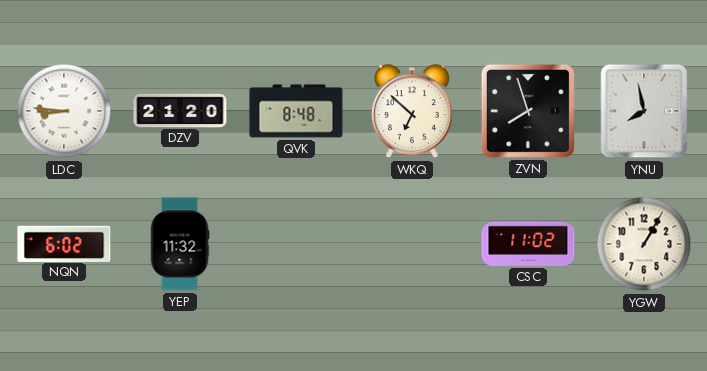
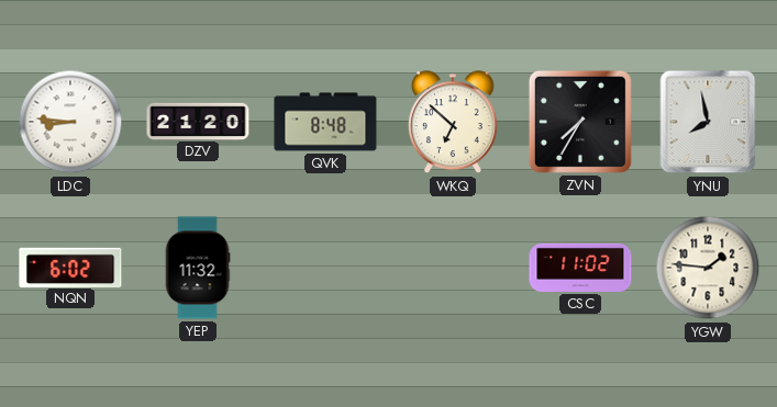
ZVN: 7:57 -> 7:35 (580, 122)
YGW: 1:05 -> 1:46 (708, 268)
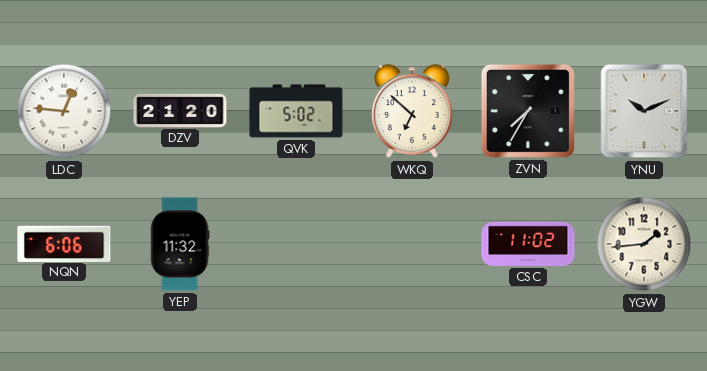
LDC: 8:46 -> 12:46 (64, 111)
QVK: 8:48 -> 5:02 (296, 111)
YNU: 7:58 -> 10:11 (644, 111)
NQN: 6:02 -> 6:06 (64, 243)
YGW: 1:46 -> 1:44 (644, 244)
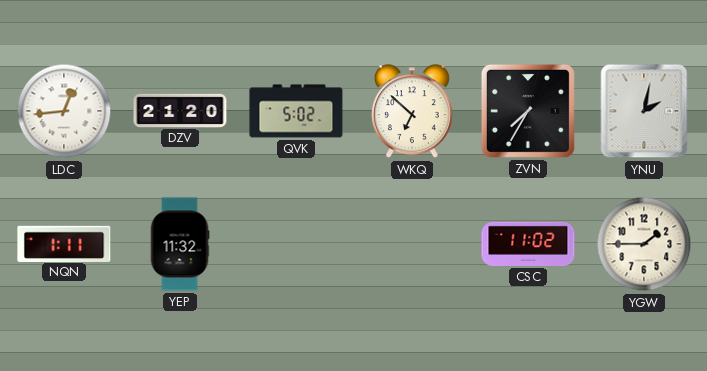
LDC: 12:46 -> 12:44 (64, 111)
YNU: 10:11 -> 2:02 (644, 111)
NQN: 6:06 -> 1:11 (64, 243)
YGW: 1:44 -> 1:45 (644, 244)
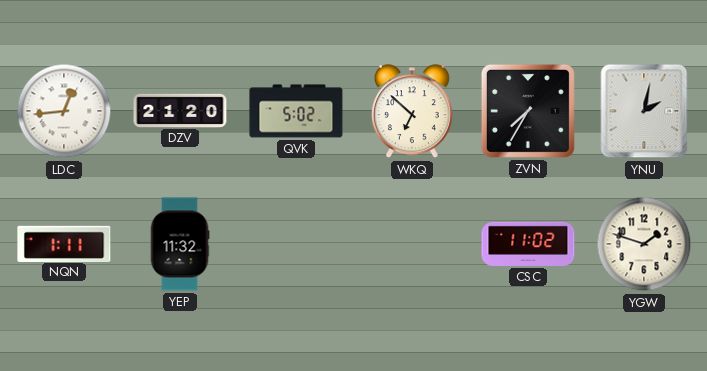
YGW: 1:45 -> 1:48 (644, 244)
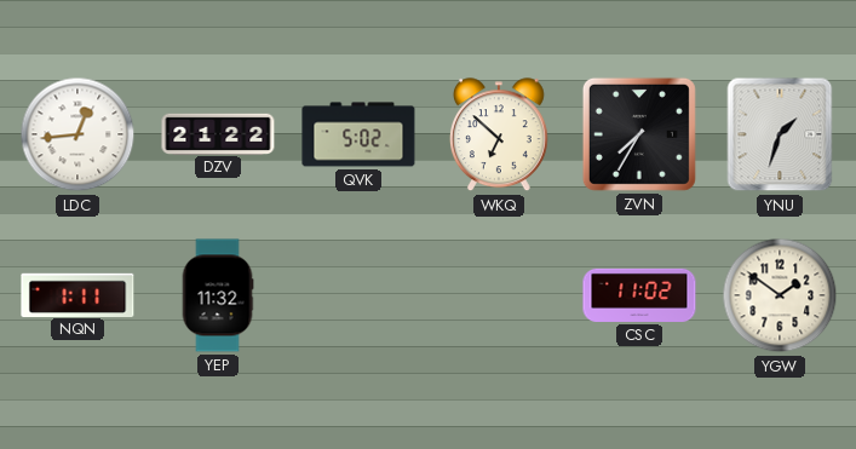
DZV: 21:20 -> 21:22 (218, 133)
YNU: 2:02 -> 1:33 (780, 134)
YGW: 1:48 -> 1:51 (780, 295)
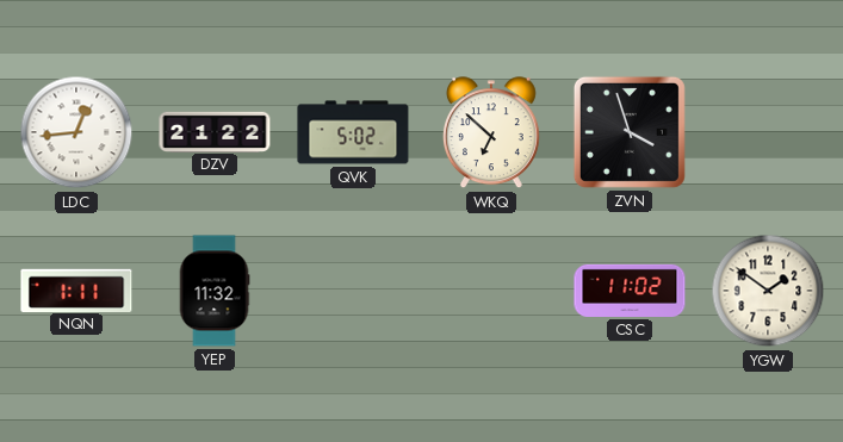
ZVN: 7:35 -> 3:57 (630, 132)
YNU: 1:33 -> none (780, 134)
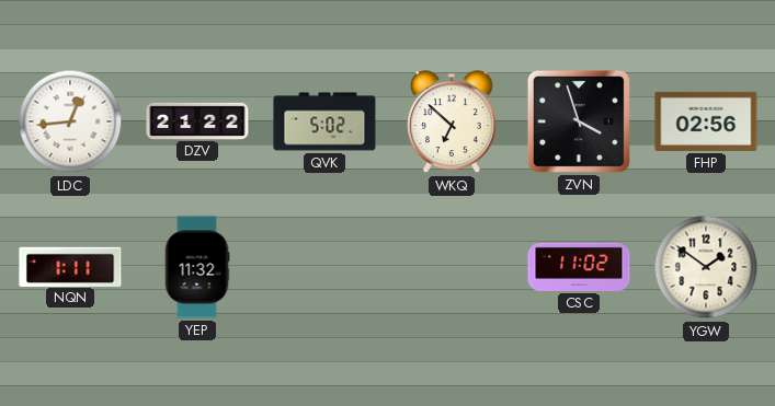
FHP: none -> 02:56 (706, 121)
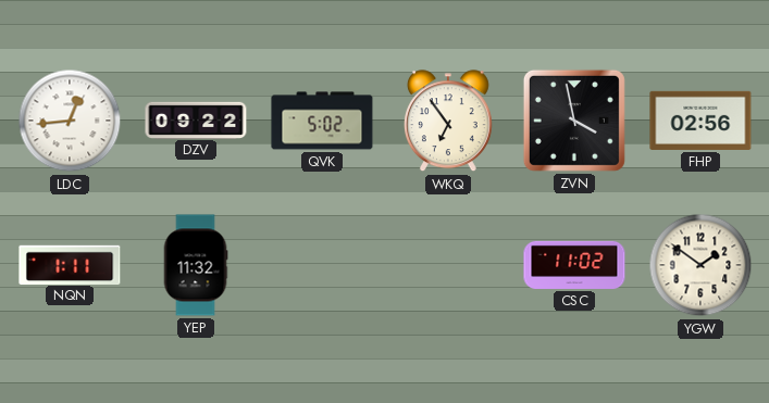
DZV: 21:22 -> 09:22 (196, 119)
WKQ: 6:52 -> 6:54 (448, 122)
ZVN: 3:57 -> 3:58 (574, 121)
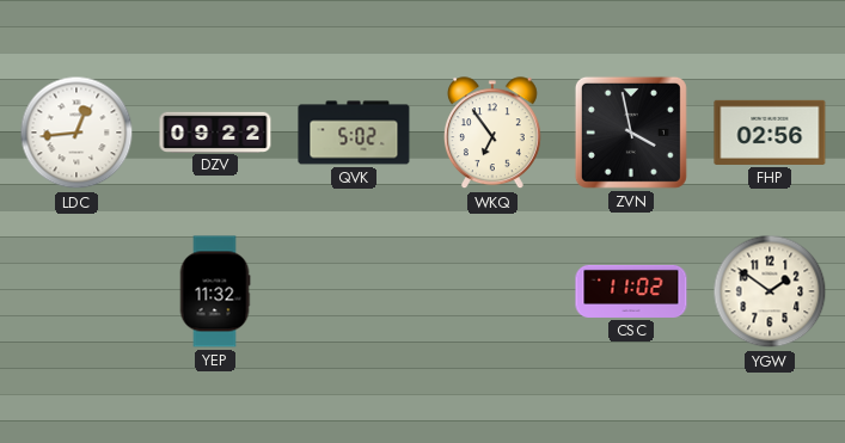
NQN: 1:11 -> none (70, 264)
